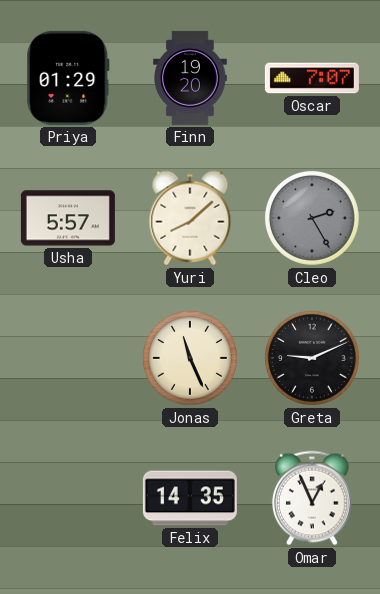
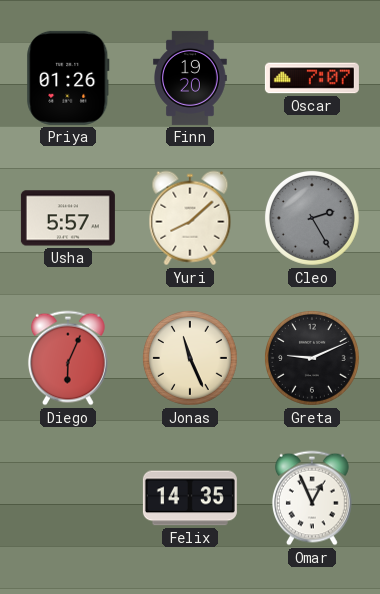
Priya: 01:29 -> 01:26 (68, 78)
Diego: none -> 6:04 (68, 358)
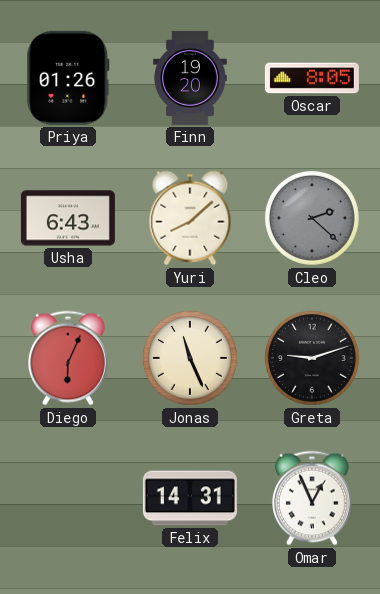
Oscar: 7:07 -> 8:05 (312, 78)
Usha: 5:57 -> 6:43 (68, 218)
Cleo: 2:25 -> 2:22 (312, 218)
Greta: 9:11 -> 9:12 (312, 358)
Felix: 14:35 -> 14:31 (190, 498)
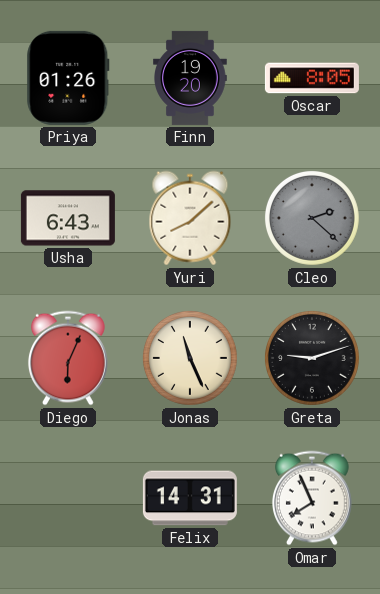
Omar: 12:56 -> 7:56 (312, 498)
